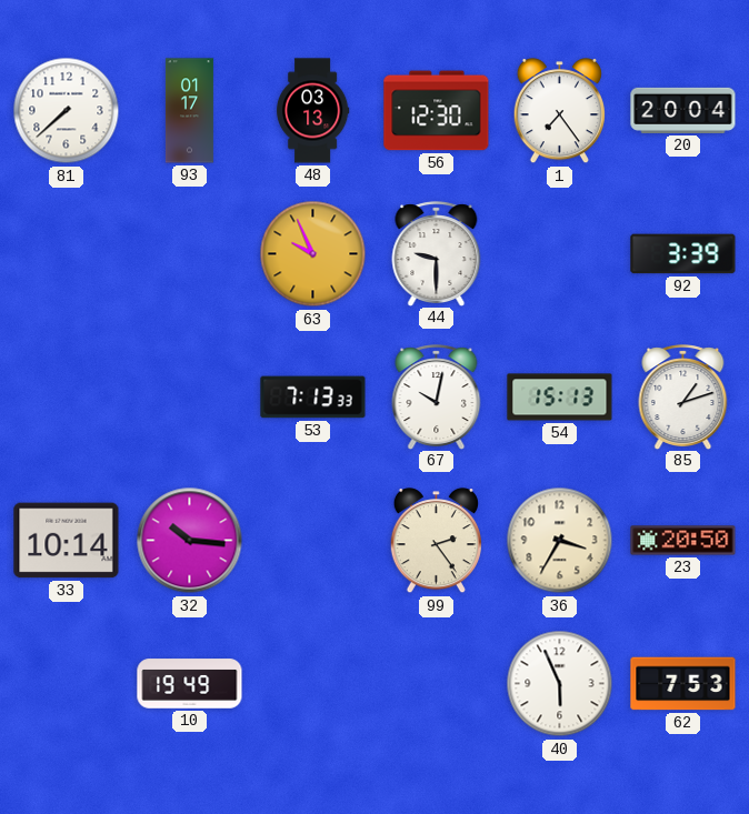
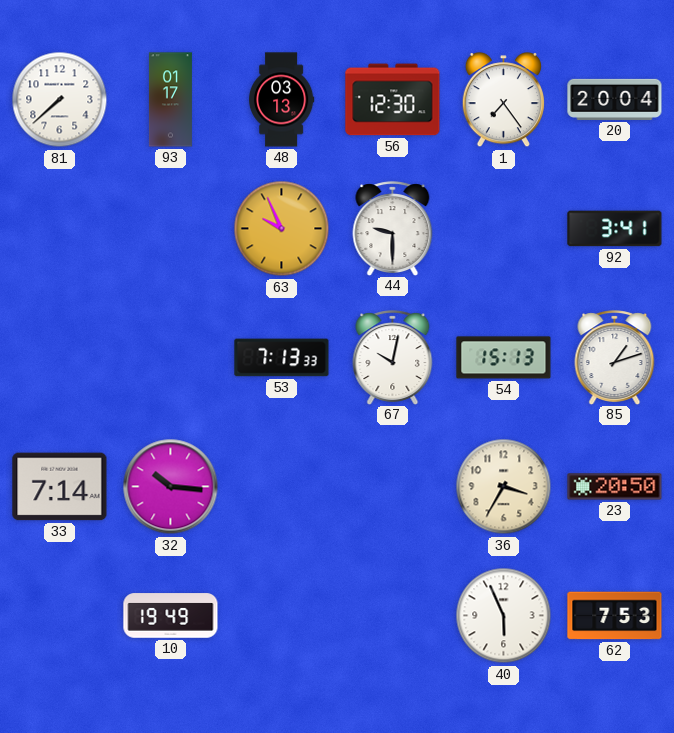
92: 3:39 -> 3:41 (615, 229)
33: 10:14 -> 7:14 (60, 487)
99: 2:24 -> none (436, 541)
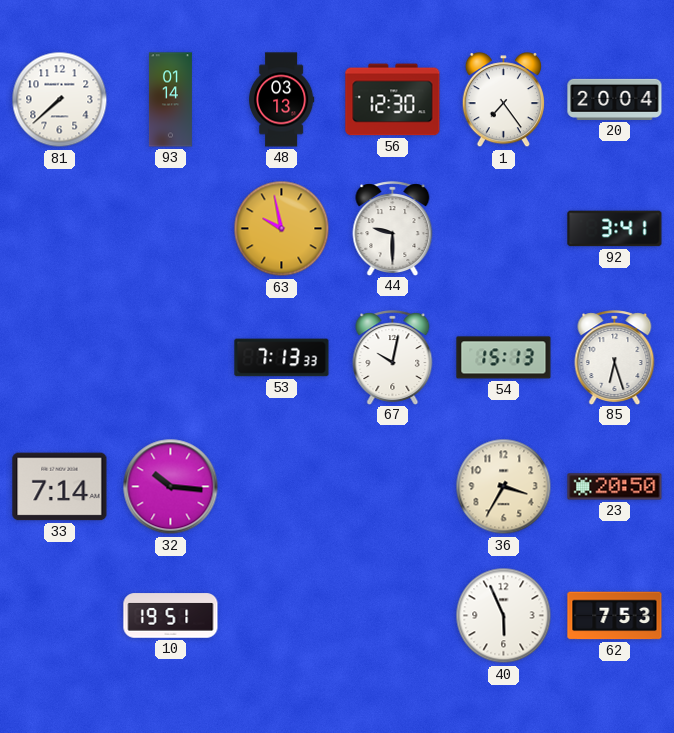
93: 01:17 -> 01:14 (170, 100)
63: 9:56 -> 9:58 (282, 229)
85: 1:12 -> 6:27 (615, 357)
10: 19:49 -> 19:51 (171, 616)
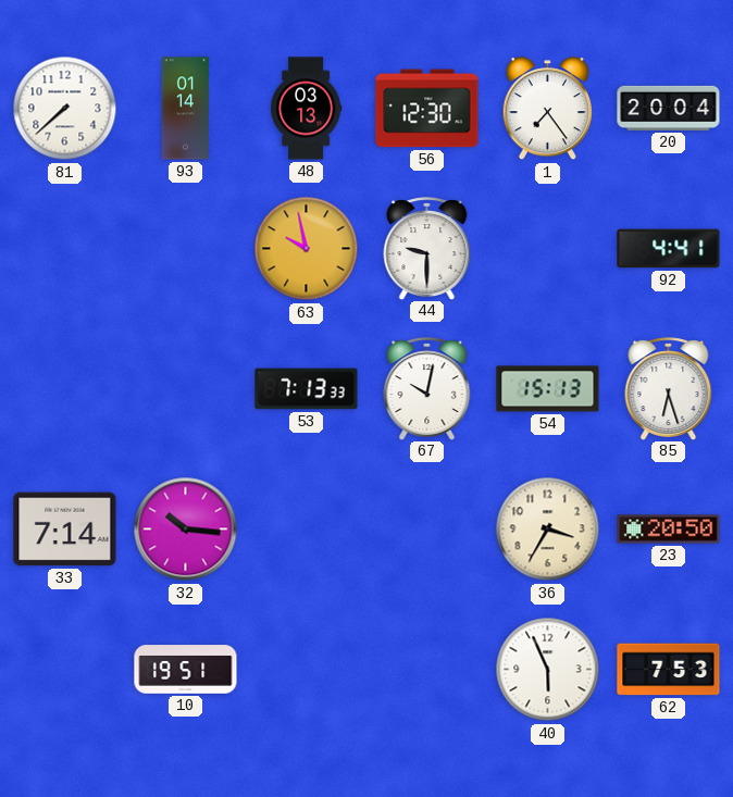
92: 3:41 -> 4:41 (669, 249)
